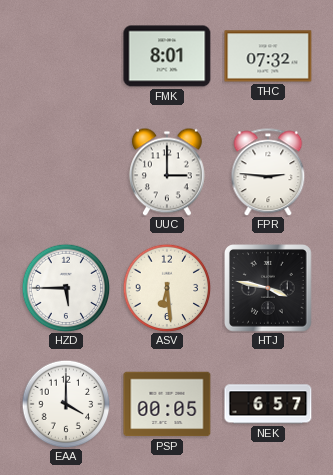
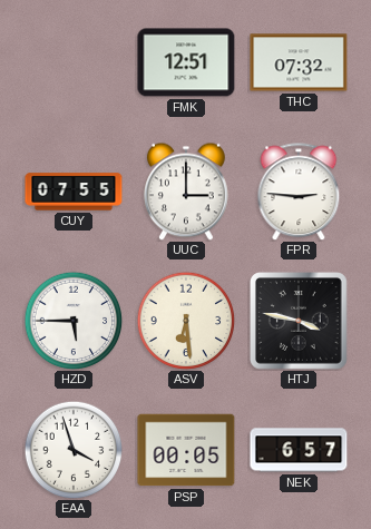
FMK: 8:01 -> 12:51 (186, 62)
CUY: none -> 07:55 (74, 192)
EAA: 4:00 -> 3:57 (74, 450)
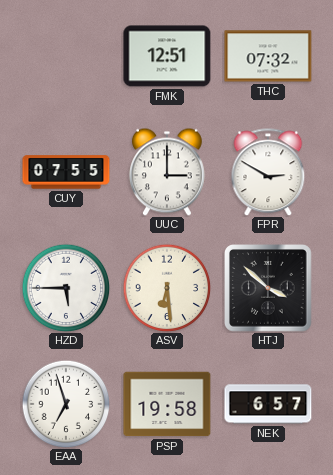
FPR: 2:46 -> 2:50 (268, 172)
HTJ: 3:47 -> 3:52 (269, 289)
EAA: 3:57 -> 6:57 (66, 404)
PSP: 00:05 -> 19:58 (167, 404)
